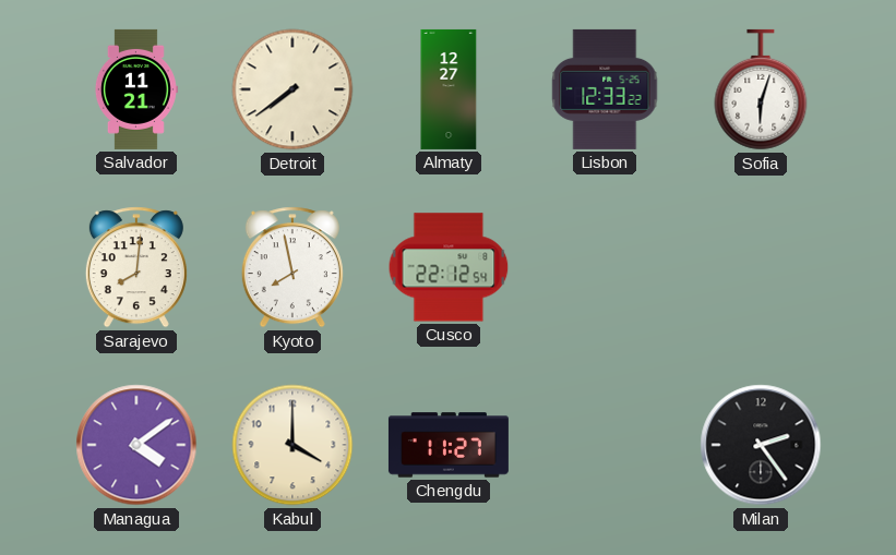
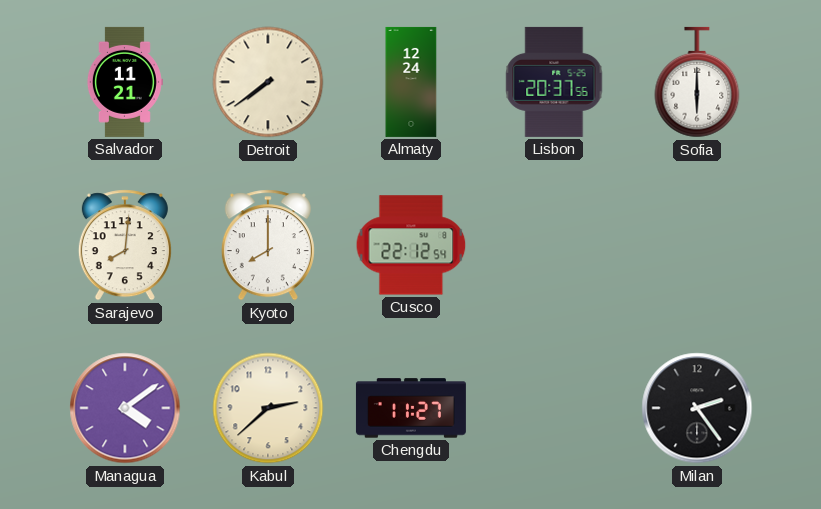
Almaty: 12:27 -> 12:24 (411, 82)
Lisbon: 12:33 -> 20:37 (554, 82)
Sofia: 6:03 -> 6:00 (697, 82)
Kyoto: 7:58 -> 8:00 (268, 245)
Kabul: 4:00 -> 2:38 (268, 408)
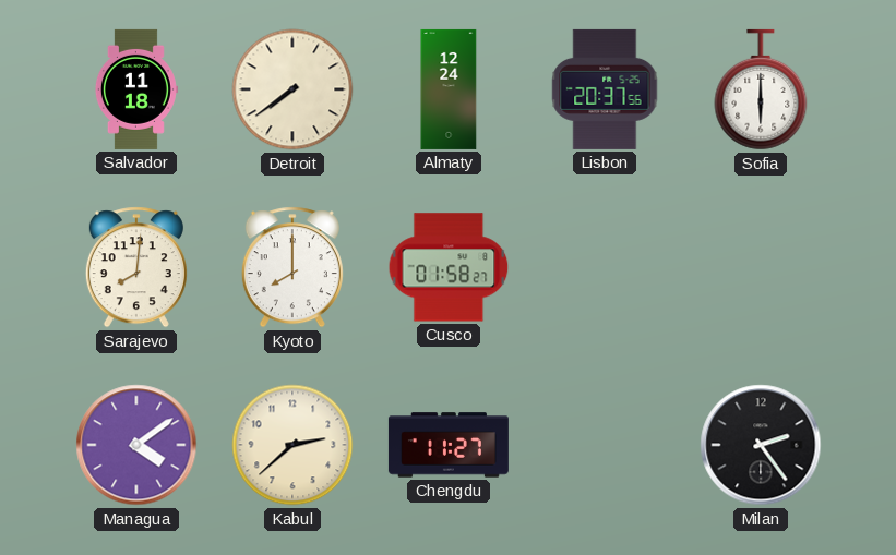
Salvador: 11:21 -> 11:18 (135, 89)
Cusco: 22:12 -> 01:58 (449, 267)
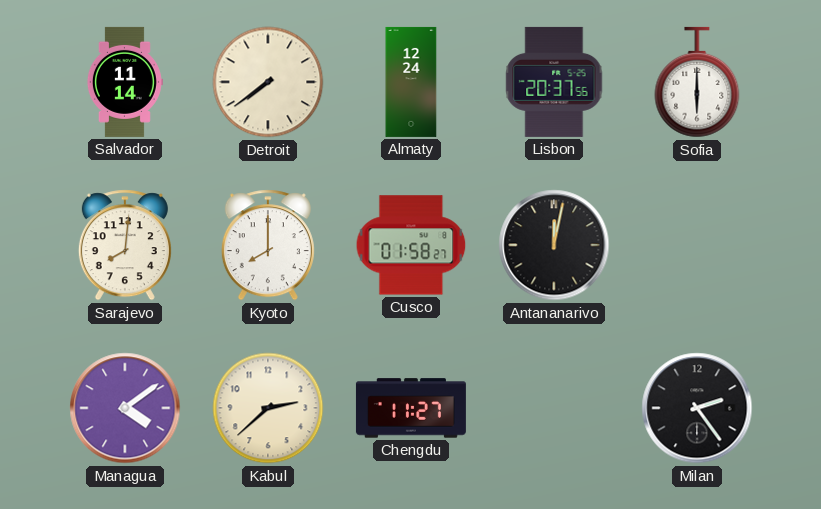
Salvador: 11:18 -> 11:14 (124, 82)
Antananarivo: none -> 12:02 (554, 245)
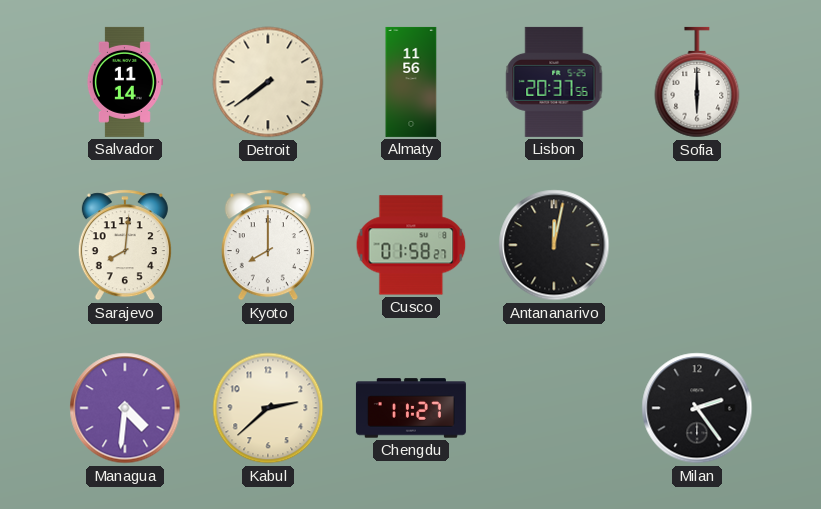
Almaty: 12:24 -> 11:56 (411, 82)
Managua: 4:09 -> 4:31 (125, 408)
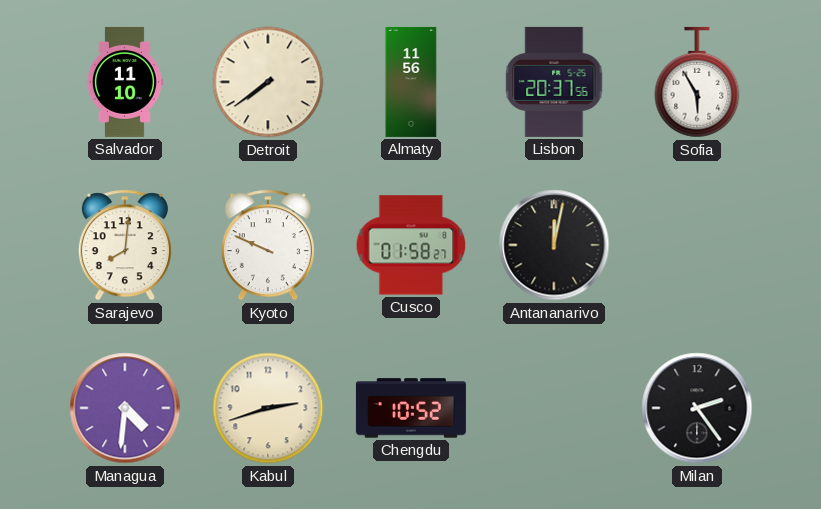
Salvador: 11:14 -> 11:10 (124, 82)
Sofia: 6:00 -> 5:55 (697, 82)
Kyoto: 8:00 -> 9:49 (268, 245)
Kabul: 2:38 -> 2:42 (268, 408)
Chengdu: 11:27 -> 10:52 (411, 408)
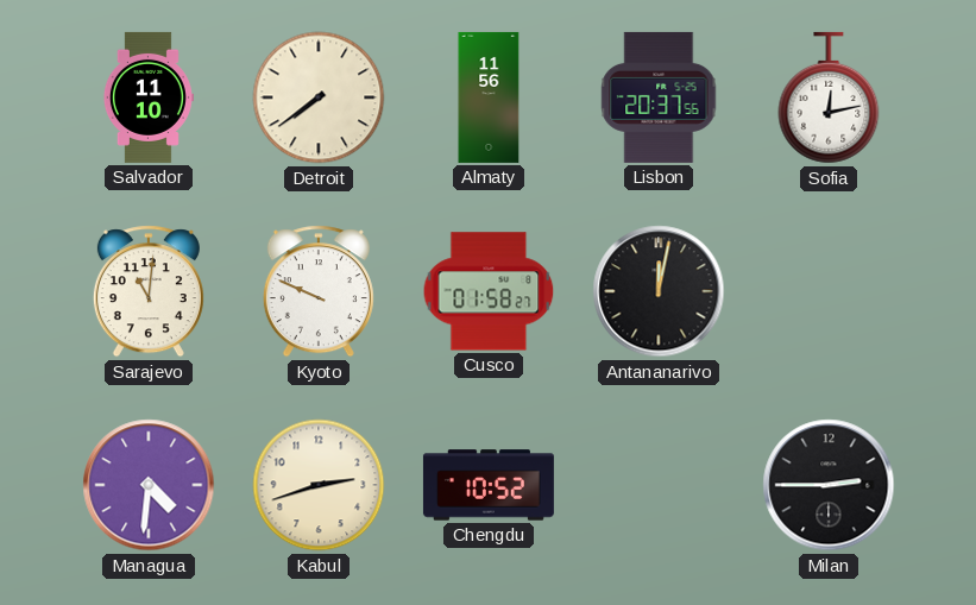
Sofia: 5:55 -> 12:13 (829, 97)
Sarajevo: 8:01 -> 11:01 (149, 291)
Milan: 2:24 -> 2:45 (829, 485)
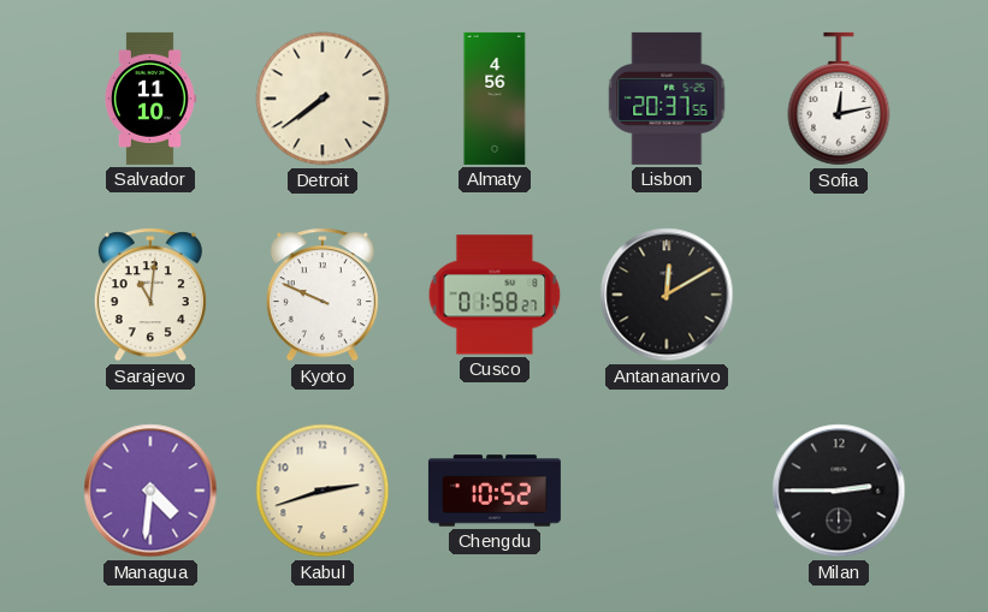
Almaty: 11:56 -> 4:56 (495, 99)
Antananarivo: 12:02 -> 12:10 (667, 295)
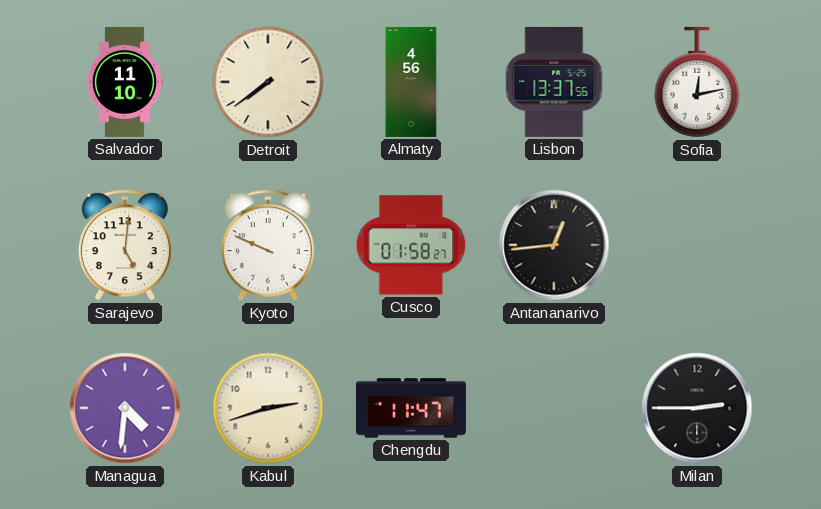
Lisbon: 20:37 -> 13:37 (554, 82)
Sarajevo: 11:01 -> 5:01 (125, 245)
Antananarivo: 12:10 -> 12:44 (554, 245)
Chengdu: 10:52 -> 11:47 (411, 408)
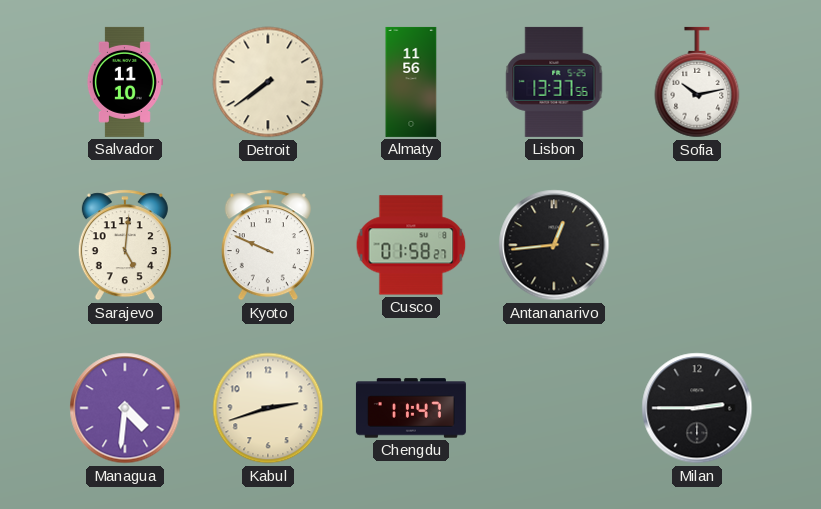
Almaty: 4:56 -> 11:56 (411, 82)
Sofia: 12:13 -> 10:13 (697, 82)
